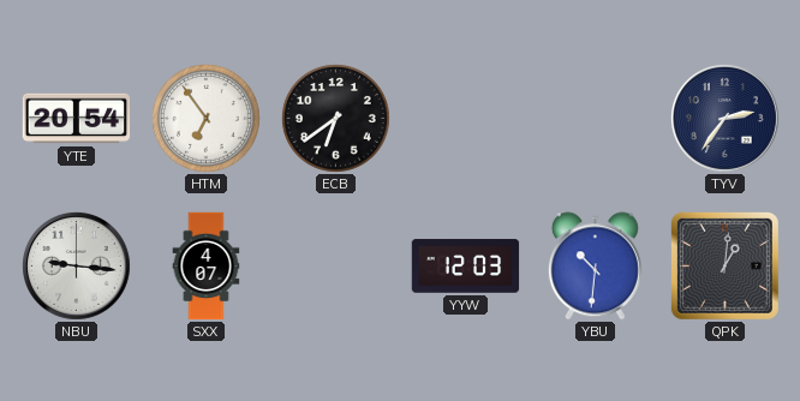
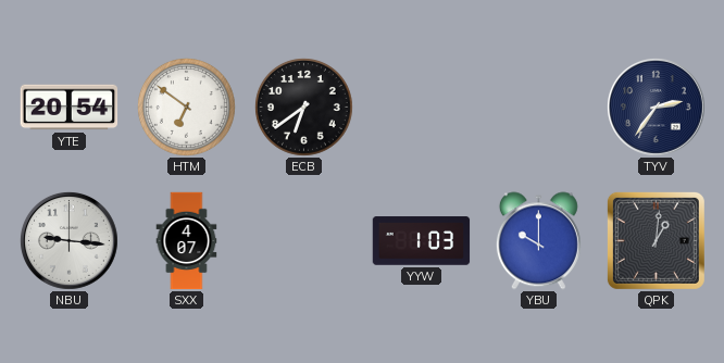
HTM: 6:54 -> 6:51 (187, 108)
YYW: 12:03 -> 1:03 (422, 241)
YBU: 10:31 -> 10:00 (538, 241)
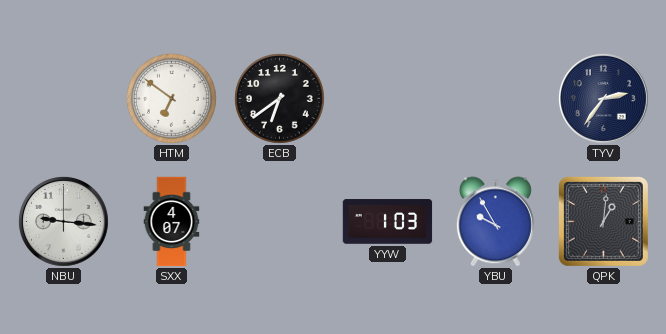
YTE: 20:54 -> none (70, 108)
YBU: 10:00 -> 9:55 (495, 222)
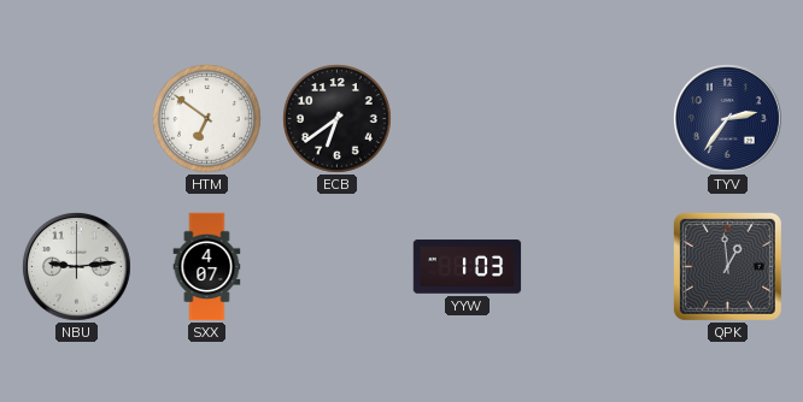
NBU: 9:16 -> 9:14 (76, 266)
YBU: 9:55 -> none (495, 222)
QPK: 1:01 -> 12:59 (727, 266)
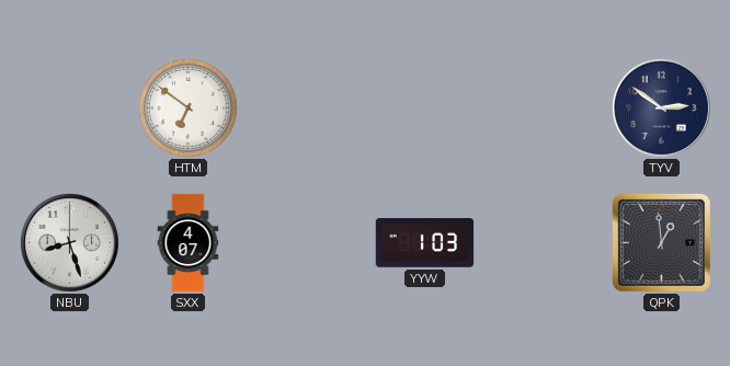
ECB: 6:39 -> none (338, 119)
TYV: 2:36 -> 2:51 (661, 107)
NBU: 9:14 -> 8:27 (69, 242)
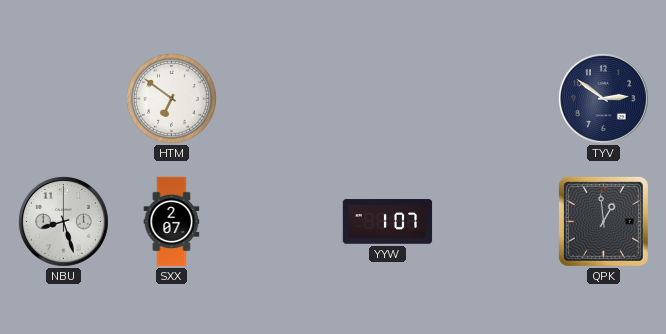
SXX: 4:07 -> 2:07 (172, 222)
YYW: 1:03 -> 1:07 (388, 222)
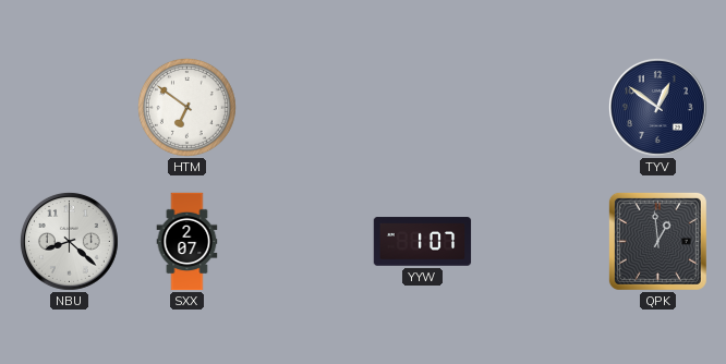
TYV: 2:51 -> 12:51 (657, 107)
NBU: 8:27 -> 8:22 (69, 241)
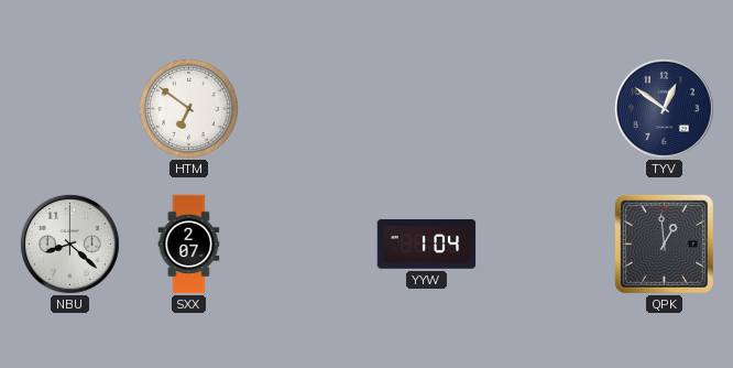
YYW: 1:07 -> 1:04 (427, 245)
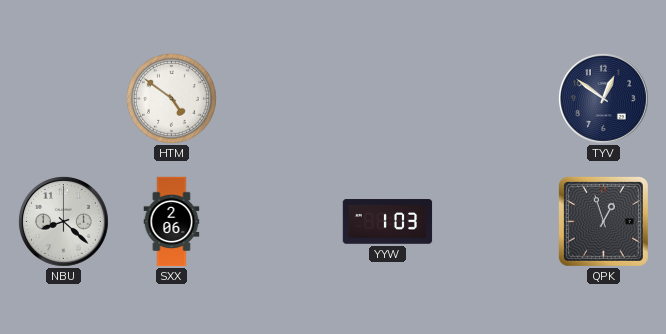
HTM: 6:51 -> 4:51 (172, 99)
SXX: 2:07 -> 2:06 (172, 222)
YYW: 1:04 -> 1:03 (388, 222)
QPK: 12:59 -> 12:57 (603, 221)
